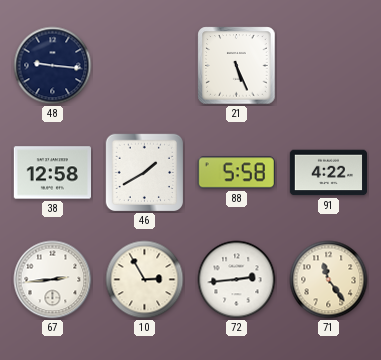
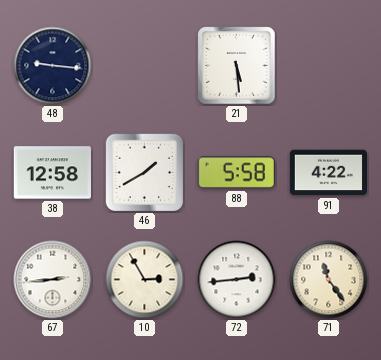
21: 5:26 -> 5:29 (237, 66)
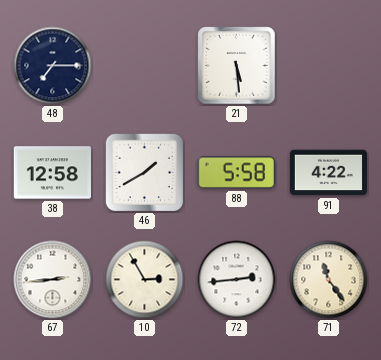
48: 9:16 -> 7:15 (53, 66)
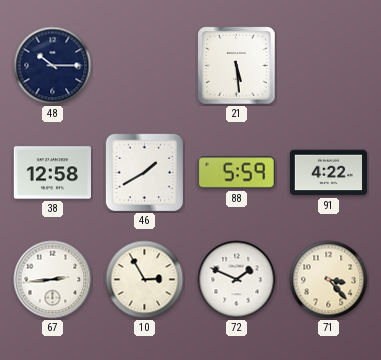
48: 7:15 -> 10:15 (53, 66)
88: 5:58 -> 5:59 (236, 173)
72: 2:44 -> 1:49 (237, 280)
71: 11:24 -> 3:23 (329, 280)
